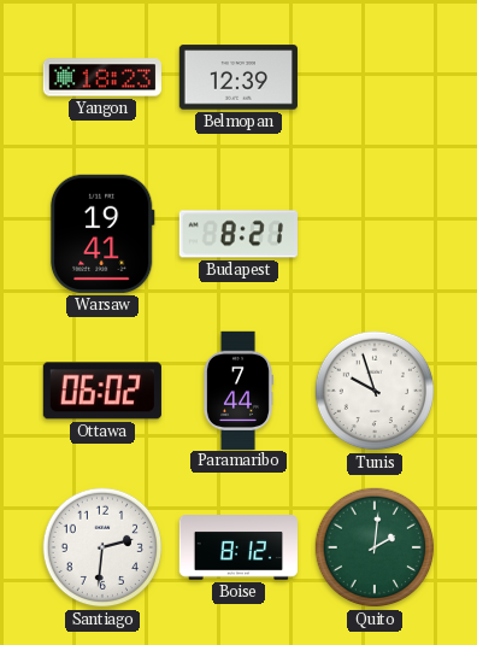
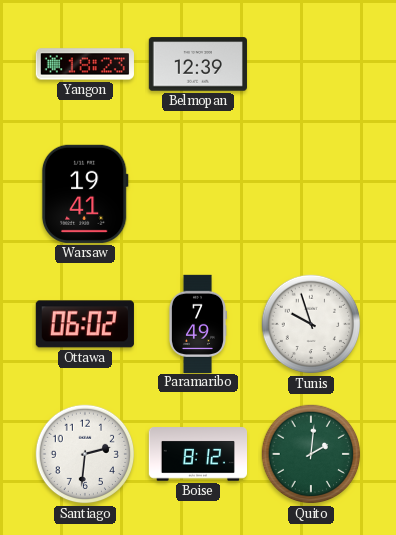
Budapest: 8:21 -> none (238, 234)
Paramaribo: 7:44 -> 7:49 (197, 323)
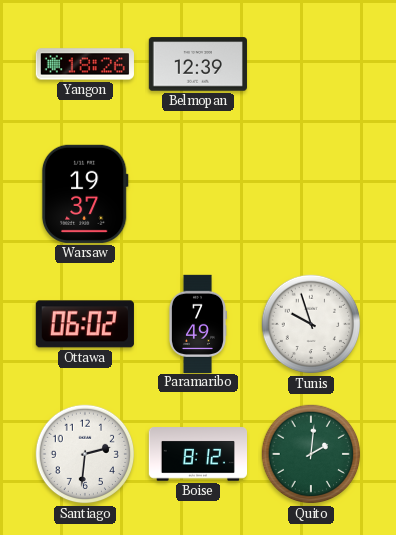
Yangon: 18:23 -> 18:26 (85, 64)
Warsaw: 19:41 -> 19:37 (85, 194)
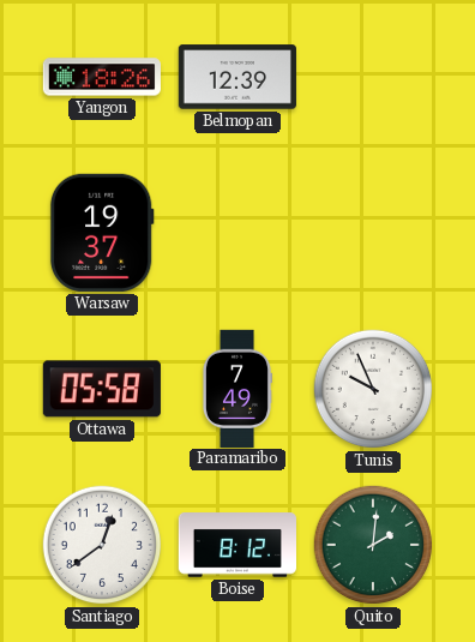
Ottawa: 06:02 -> 05:58 (102, 389)
Tunis: 9:57 -> 9:56 (373, 389)
Santiago: 2:31 -> 12:39 (102, 545)
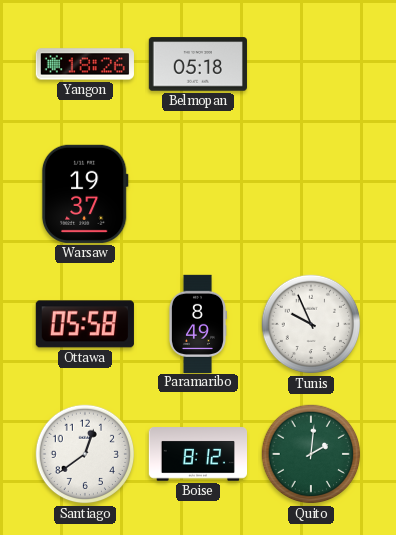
Belmopan: 12:39 -> 05:18 (198, 64)
Paramaribo: 7:49 -> 8:49 (197, 323)
